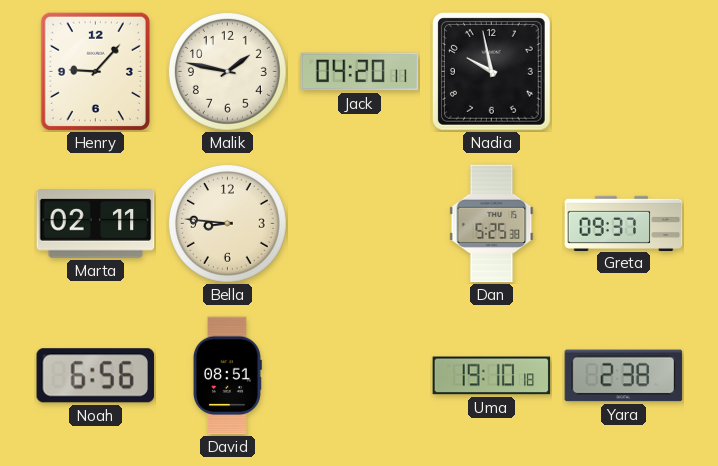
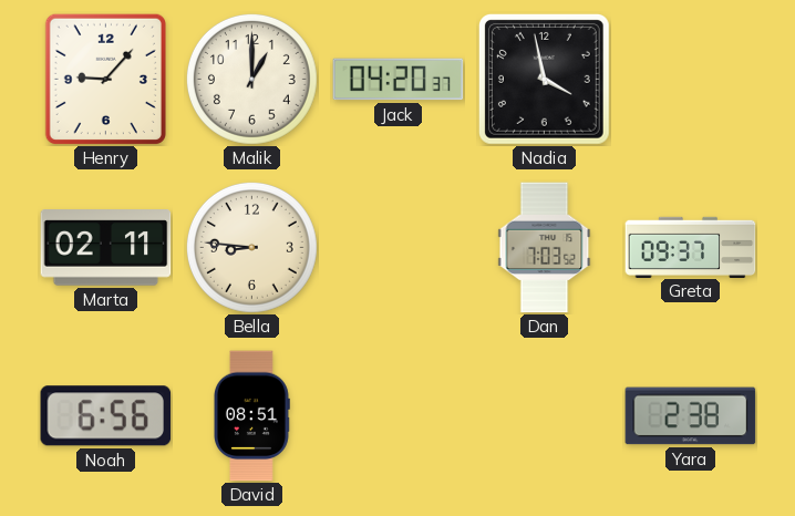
Malik: 1:47 -> 1:00 (251, 79)
Jack: 04:20:11 -> 04:20:37 (399, 80)
Nadia: 9:58 -> 3:58 (544, 79)
Dan: 5:25 -> 7:03 (545, 248)
Uma: 19:10 -> none (492, 376)
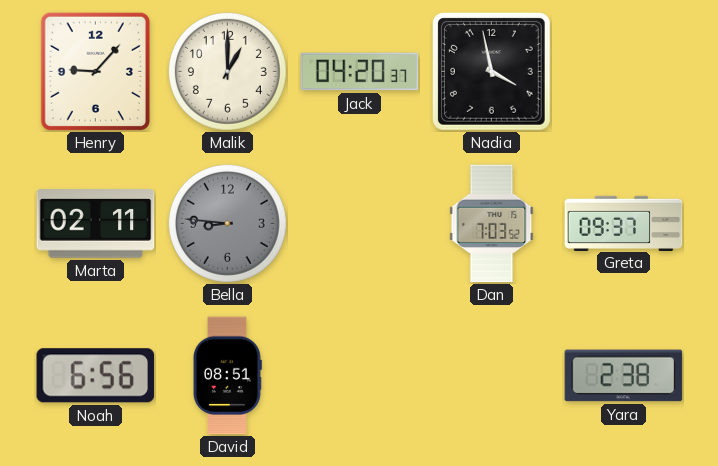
Bella dial: cream -> grey (227, 223)
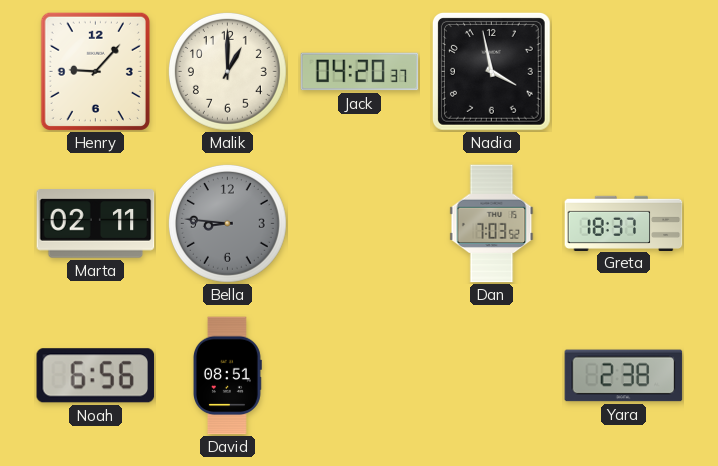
Greta: 09:37 -> 18:37 (624, 223)
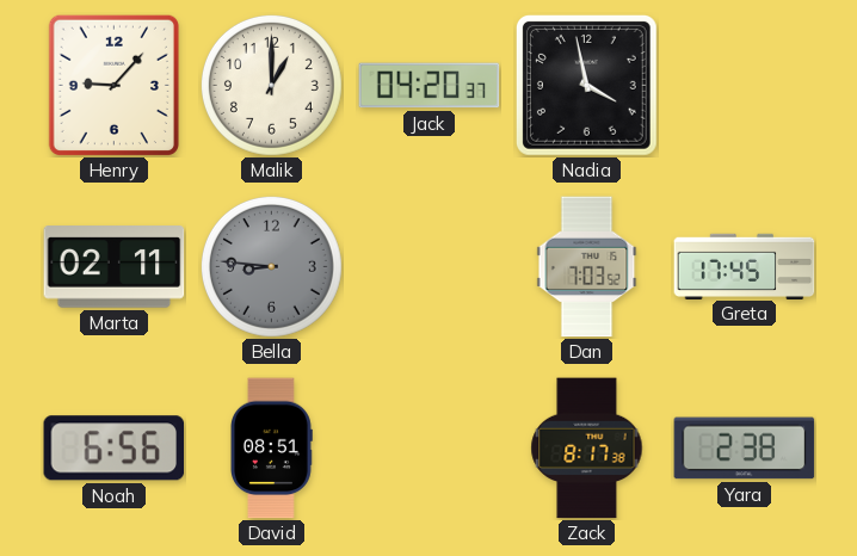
Greta: 18:37 -> 17:45 (745, 266)
Zack: none -> 8:17 (587, 449)
